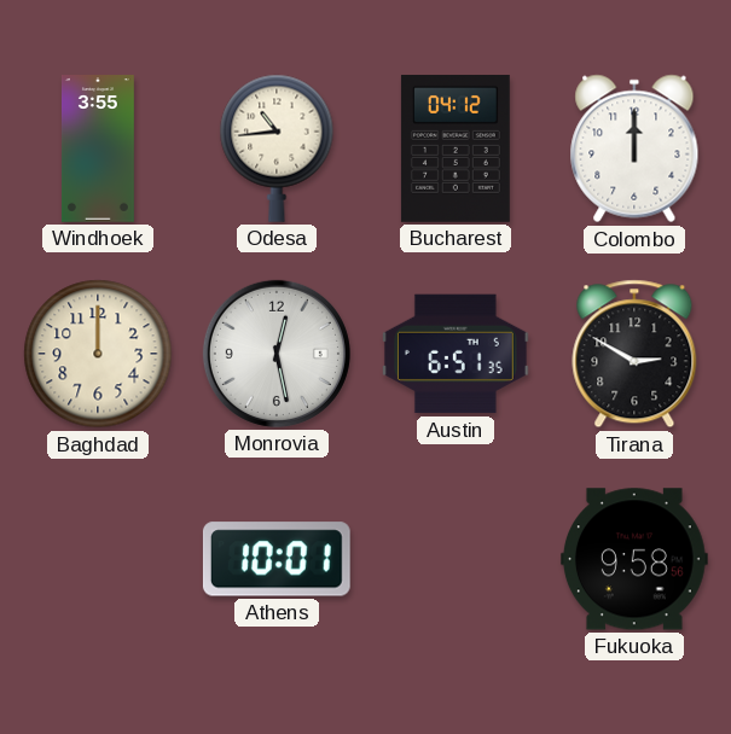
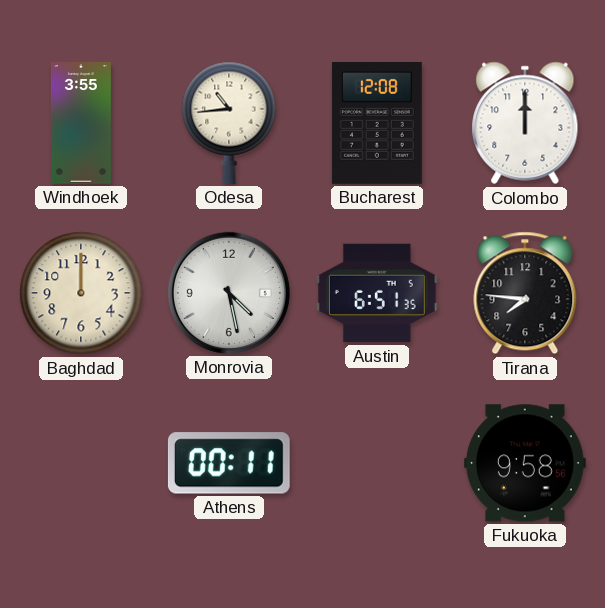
Bucharest: 04:12 -> 12:08 (377, 123)
Monrovia: 12:28 -> 4:28 (229, 293)
Tirana: 2:50 -> 7:46 (525, 293)
Athens: 10:01 -> 00:11 (229, 463)
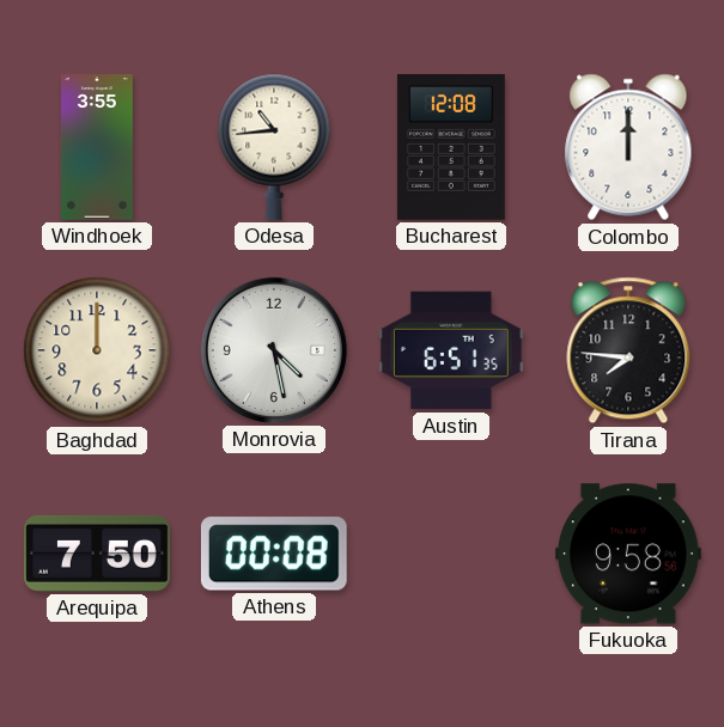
Arequipa: none -> 7:50 (98, 554)
Athens: 00:11 -> 00:08 (274, 554)
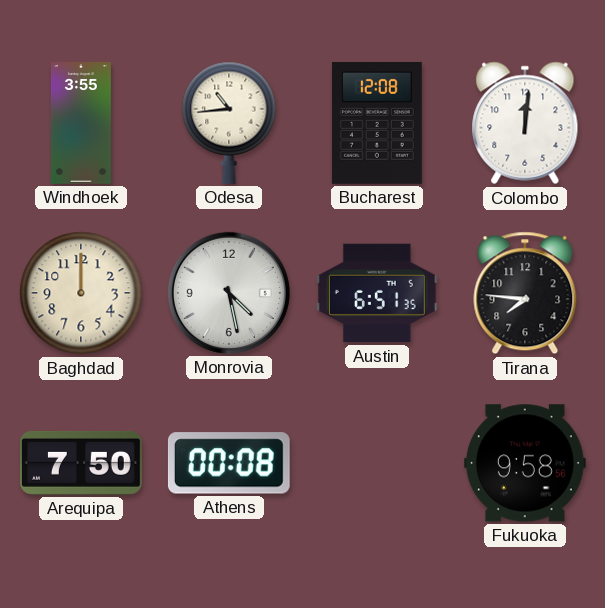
Colombo: 12:00 -> 12:01 (525, 123)
